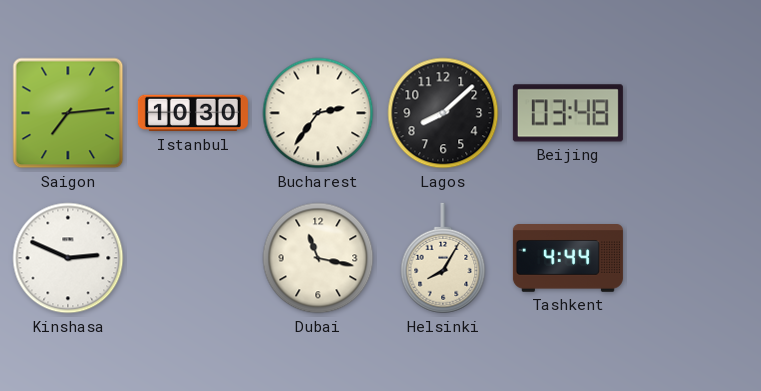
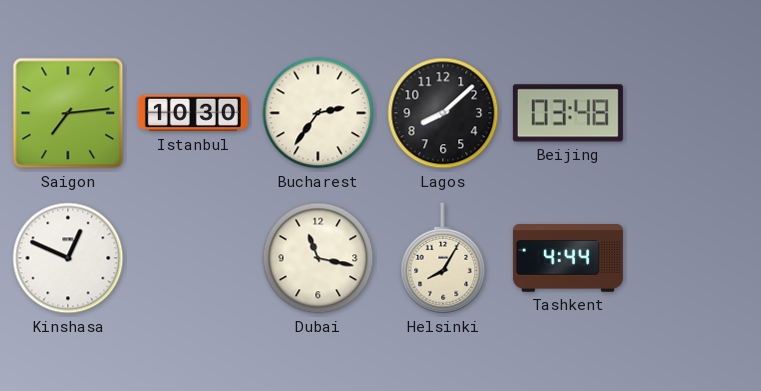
Kinshasa: 2:49 -> 12:49 (68, 258)
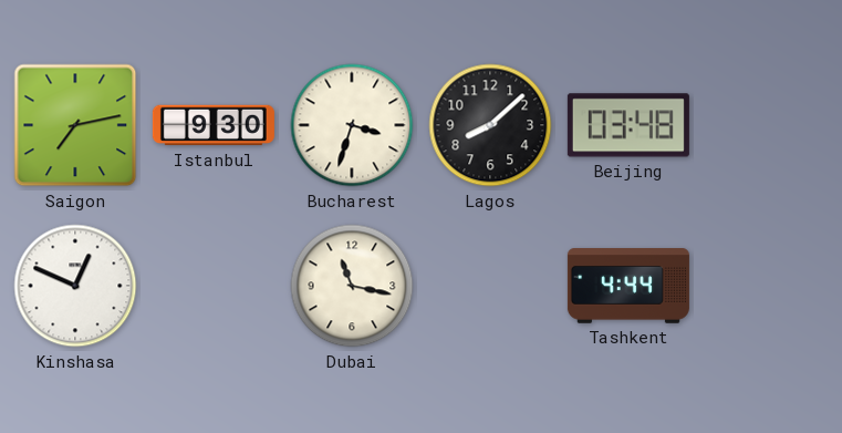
Saigon: 7:14 -> 7:13 (75, 125)
Istanbul: 10:30 -> 9:30 (214, 125)
Bucharest: 2:36 -> 3:33 (352, 125)
Helsinki: 8:05 -> none (443, 258)
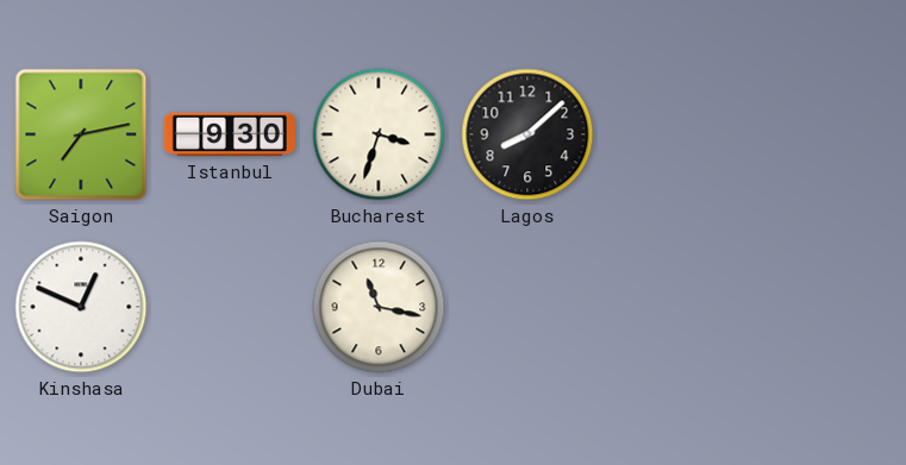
Beijing: 03:48 -> none (628, 125)
Tashkent: 4:44 -> none (628, 286)
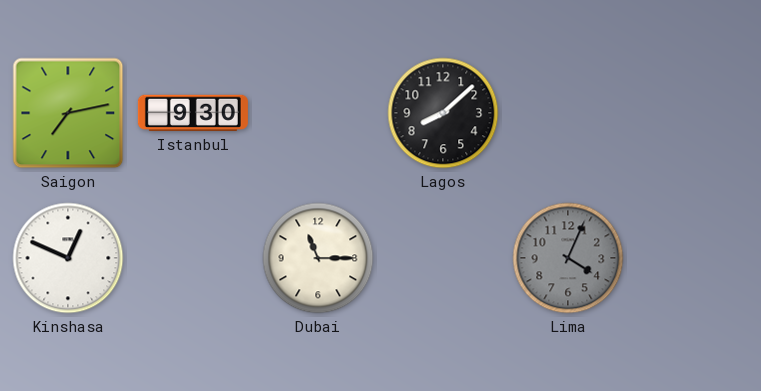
Bucharest: 3:33 -> none (379, 134)
Dubai: 11:17 -> 11:15 (318, 258)
Lima: none -> 4:04 (568, 258)
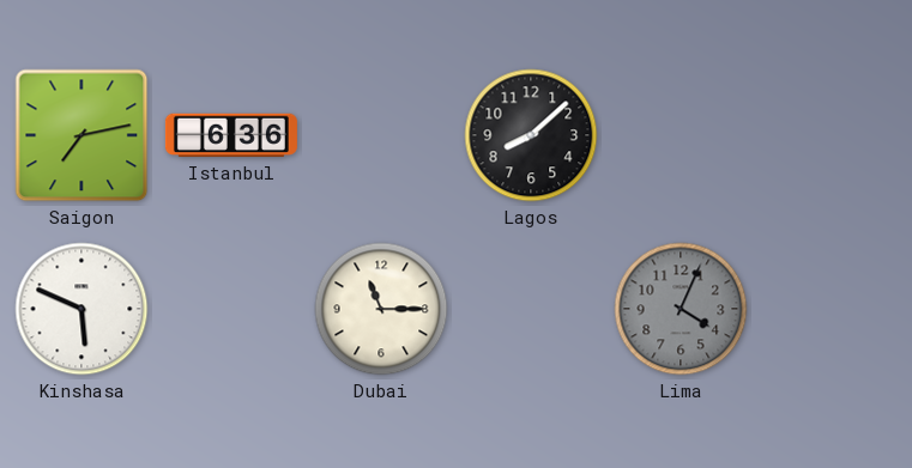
Istanbul: 9:30 -> 6:36 (231, 135)
Kinshasa: 12:49 -> 5:49 (81, 309)
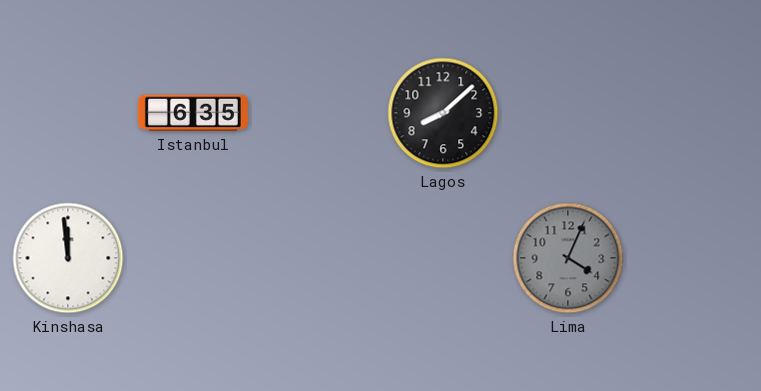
Saigon: 7:13 -> none (81, 135)
Istanbul: 6:36 -> 6:35 (193, 113)
Kinshasa: 5:49 -> 11:59 (68, 258)
Dubai: 11:15 -> none (381, 309)
